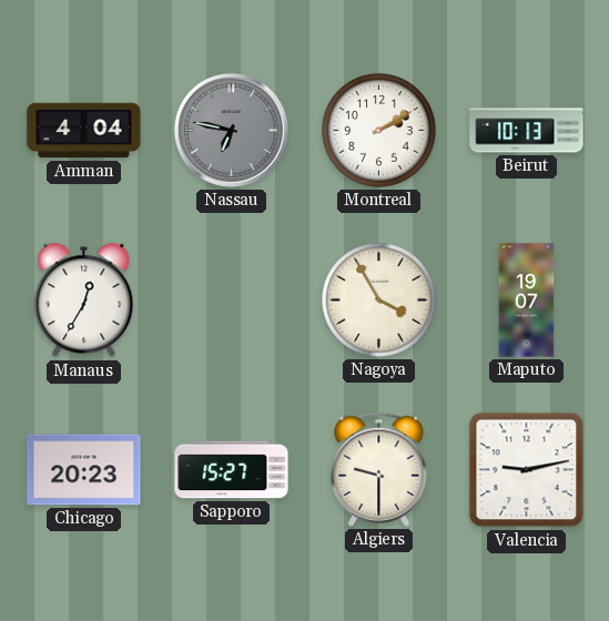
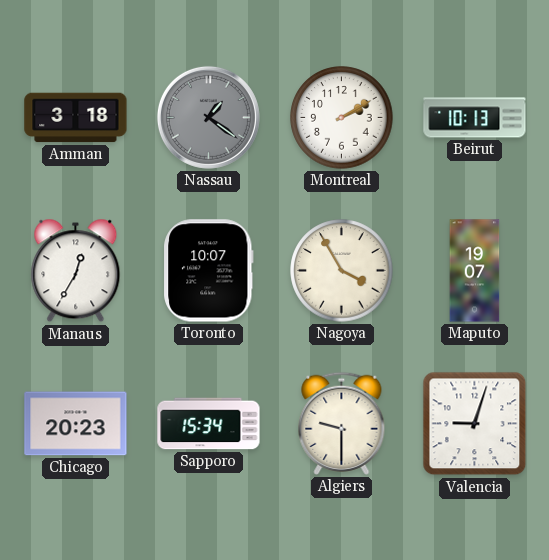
Amman: 4:04 -> 3:18 (76, 118)
Nassau: 6:47 -> 1:21 (208, 117)
Toronto: none -> 10:07 (209, 271)
Sapporo: 15:27 -> 15:34 (209, 424)
Valencia: 9:13 -> 9:03 (475, 424)
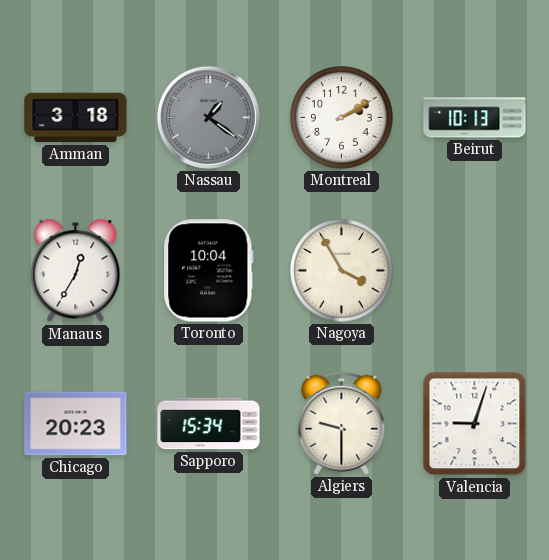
Toronto: 10:07 -> 10:04 (209, 271)
Maputo: 19:07 -> none (475, 271)
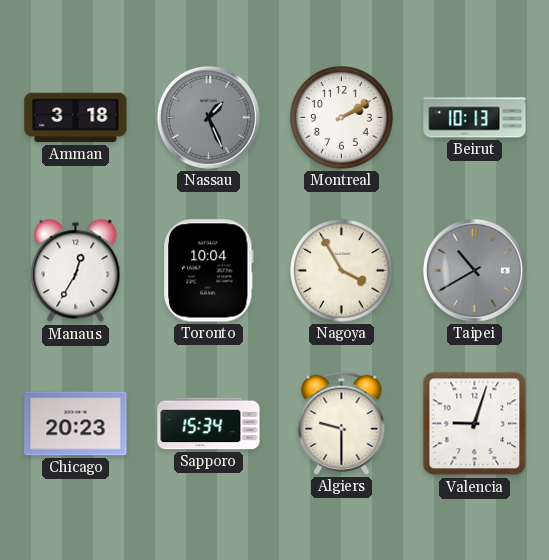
Nassau: 1:21 -> 1:26 (208, 117)
Taipei: none -> 10:40 (474, 270)
